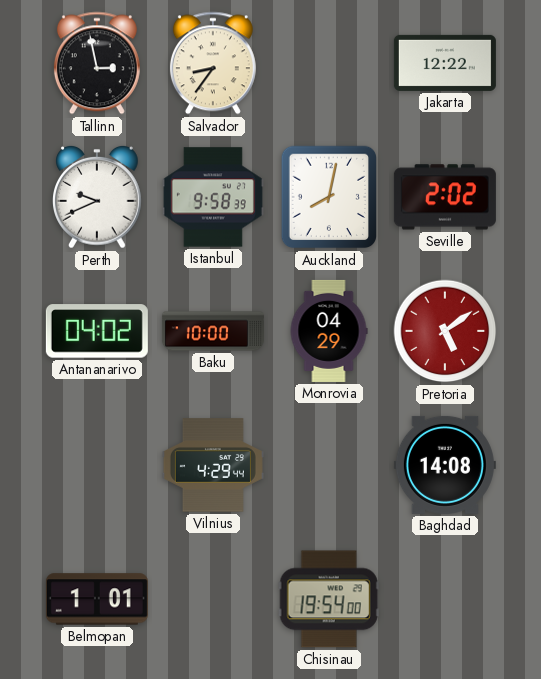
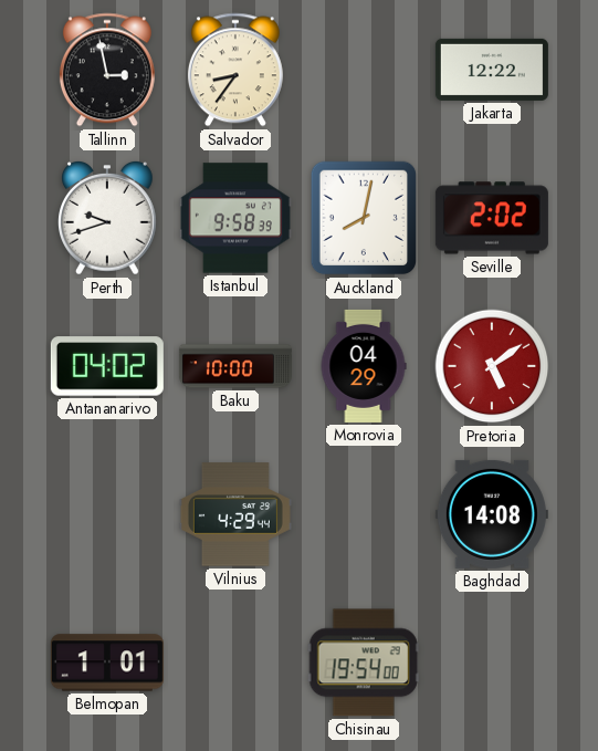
Perth: 9:41 -> 9:42 (108, 218)
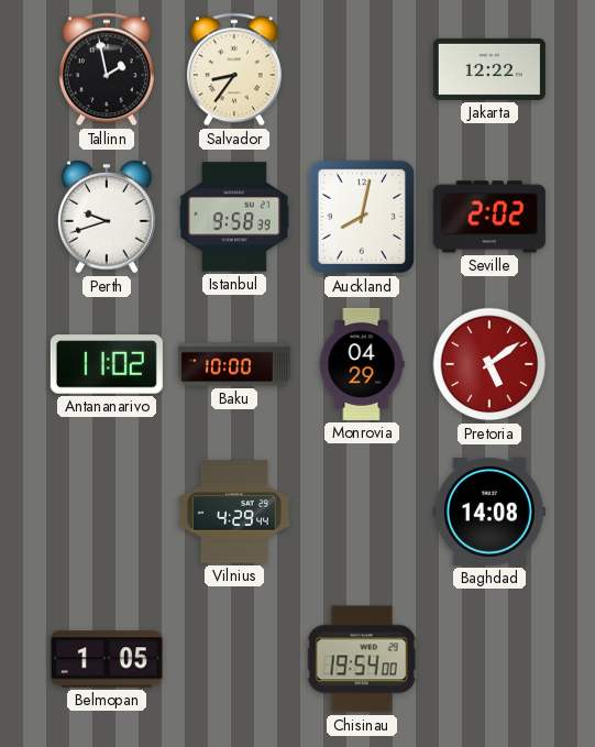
Tallinn: 2:58 -> 1:58 (107, 69)
Antananarivo: 04:02 -> 11:02 (107, 364)
Belmopan: 1:01 -> 1:05 (107, 659)
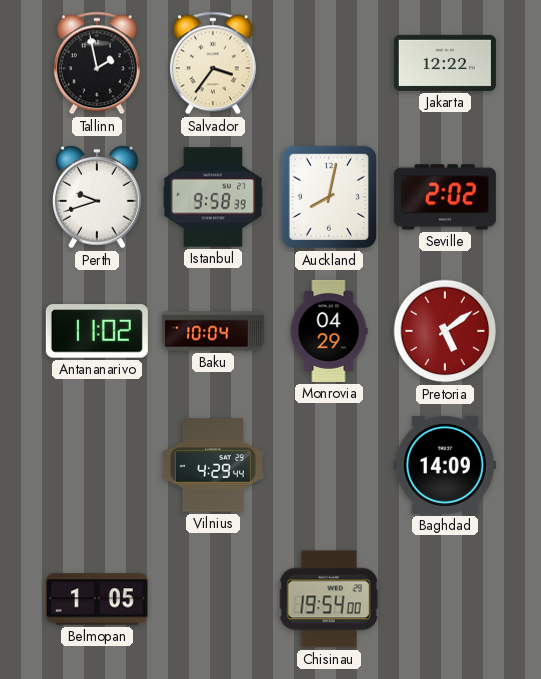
Salvador: 8:36 -> 3:36 (213, 63)
Baku: 10:00 -> 10:04 (213, 331)
Baghdad: 14:08 -> 14:09 (445, 465)
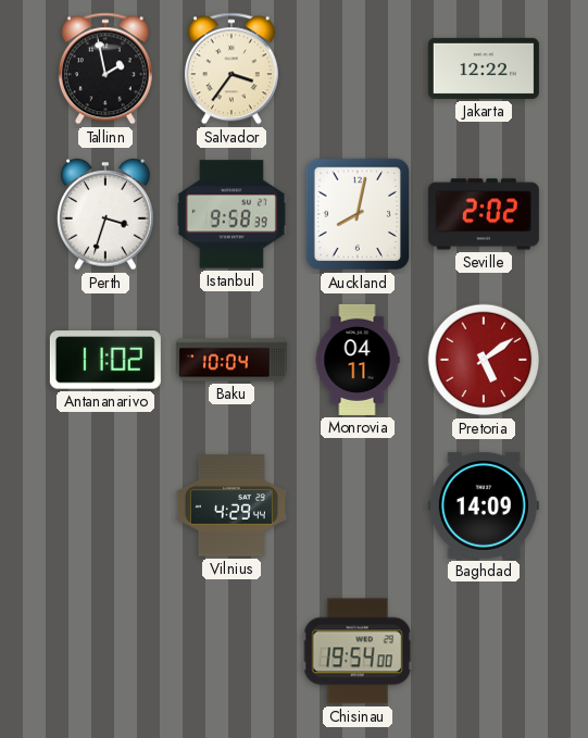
Perth: 9:42 -> 3:33 (107, 214)
Monrovia: 04:29 -> 04:11 (358, 360)
Belmopan: 1:05 -> none (97, 599)
